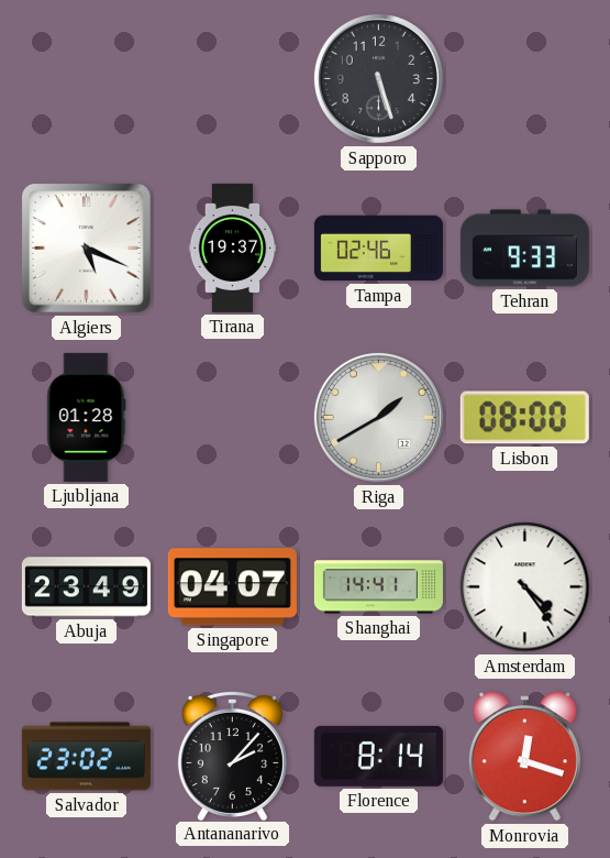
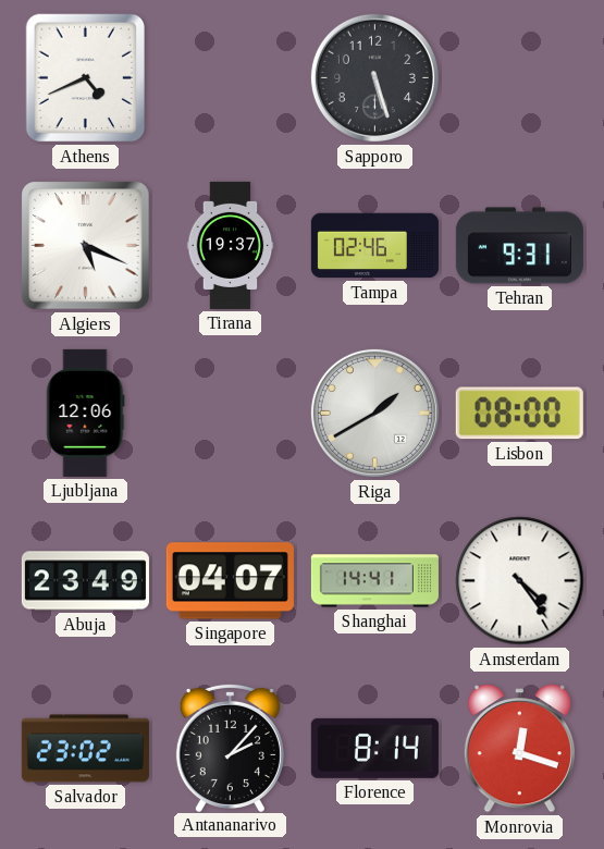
Athens: none -> 4:41 (86, 78)
Tehran: 9:33 -> 9:31 (519, 246)
Ljubljana: 01:28 -> 12:06 (86, 413)
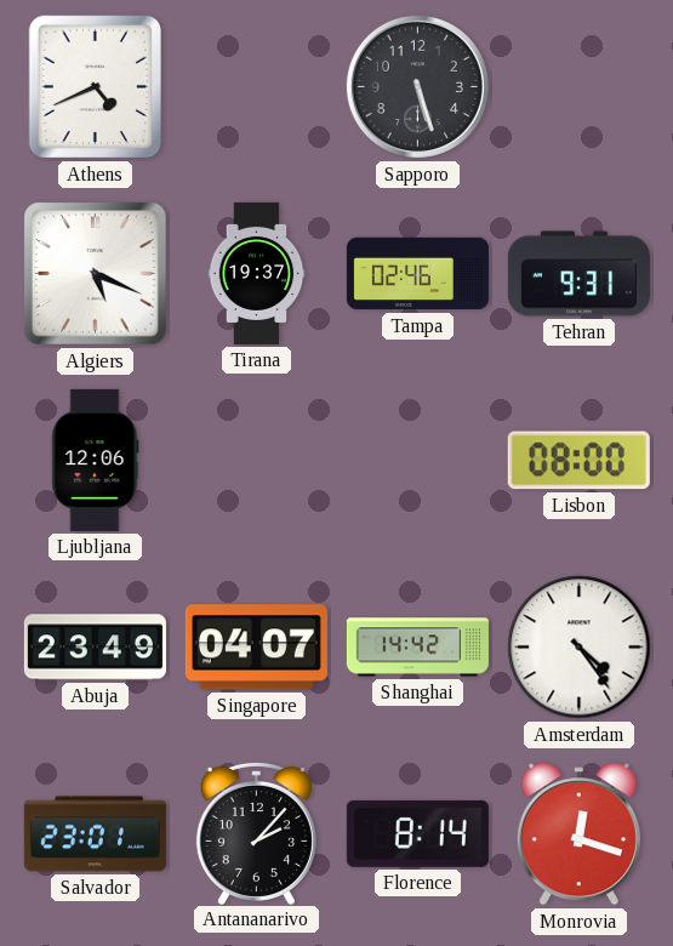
Riga: 1:40 -> none (374, 413)
Shanghai: 14:41 -> 14:42 (417, 648)
Salvador: 23:02 -> 23:01 (95, 834)
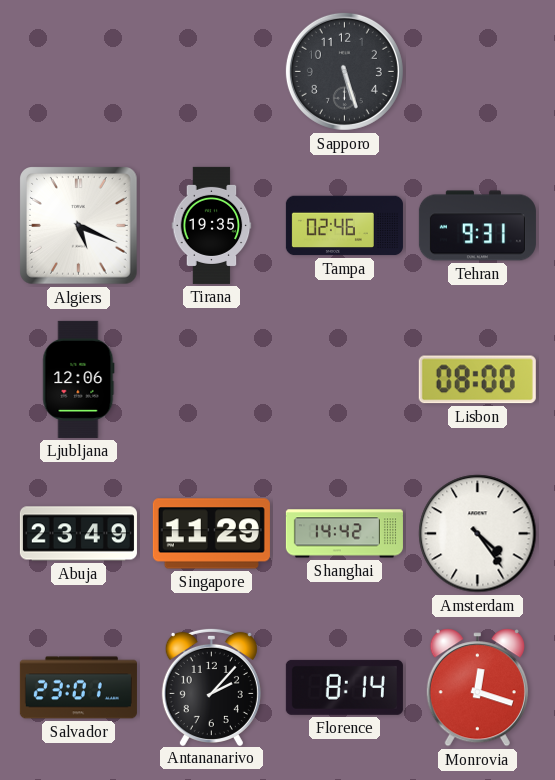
Athens: 4:41 -> none (96, 87)
Tirana: 19:37 -> 19:35 (212, 225)
Singapore: 04:07 -> 11:29 (211, 534)
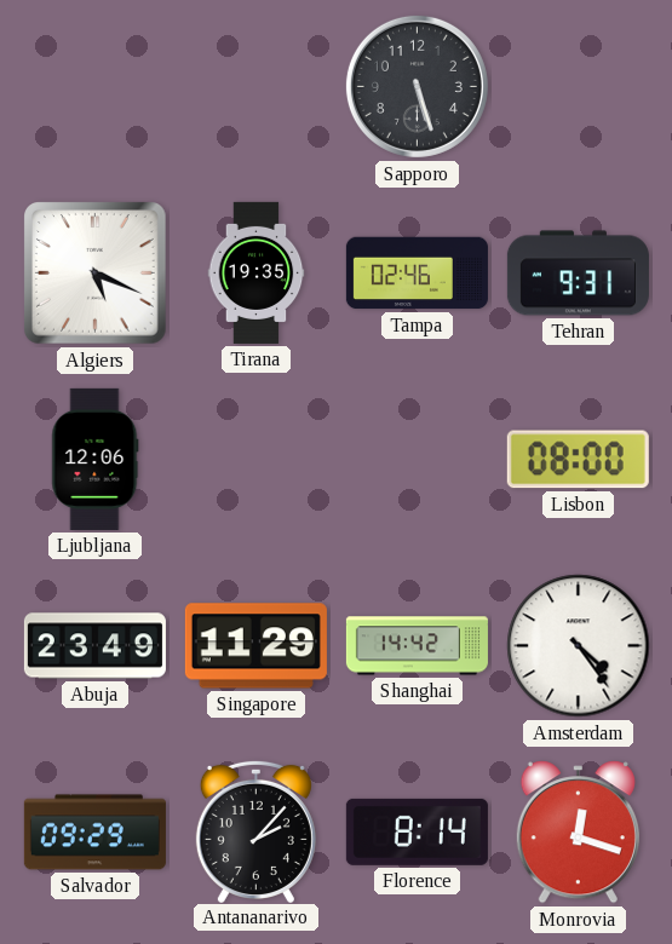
Salvador: 23:01 -> 09:29 (94, 833)
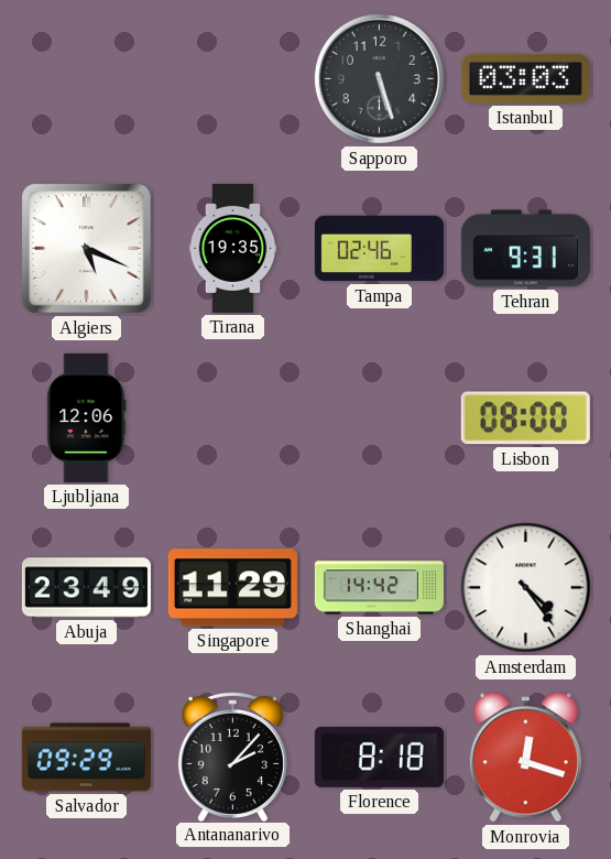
Istanbul: none -> 03:03 (525, 78)
Florence: 8:14 -> 8:18 (379, 757)
